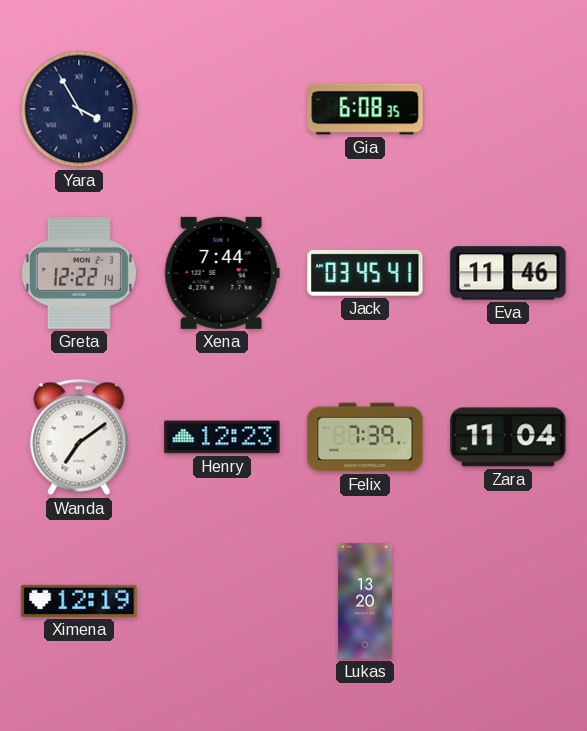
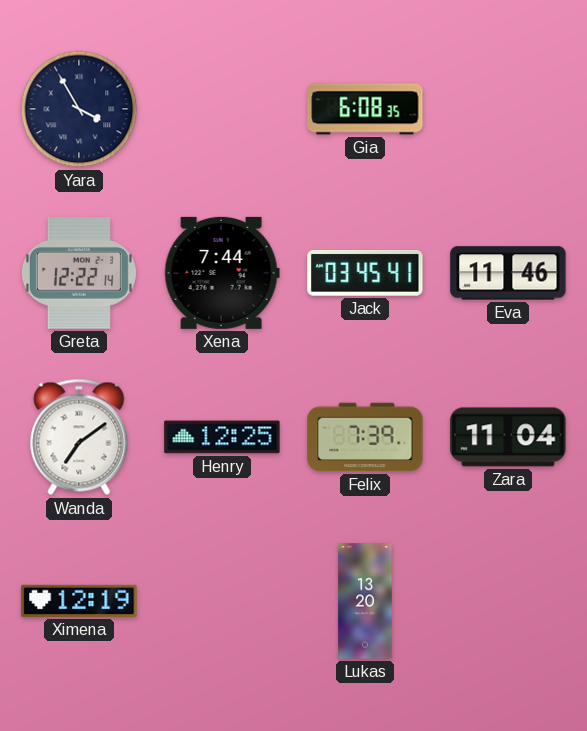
Henry: 12:23 -> 12:25 (222, 437)
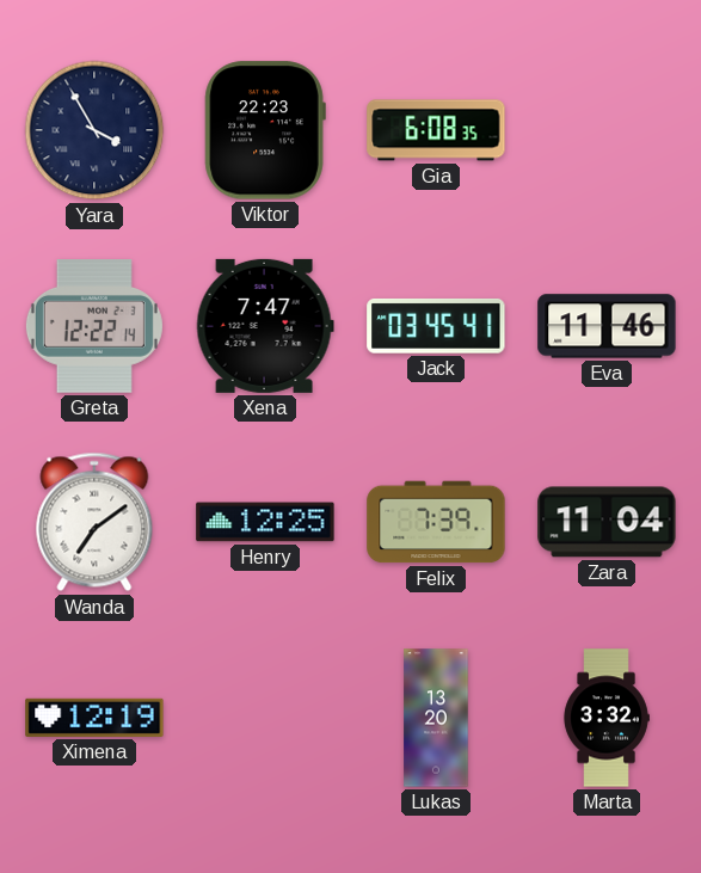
Viktor: none -> 22:23 (265, 130)
Xena: 7:44 -> 7:47 (265, 326)
Marta: none -> 3:32 (607, 718)
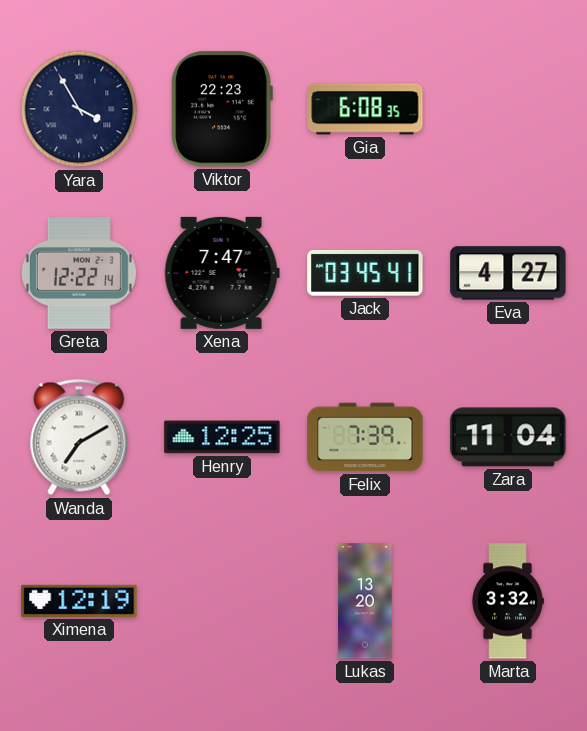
Eva: 11:46 -> 4:27 (508, 273)
Wanda: 7:09 -> 7:10 (79, 437)
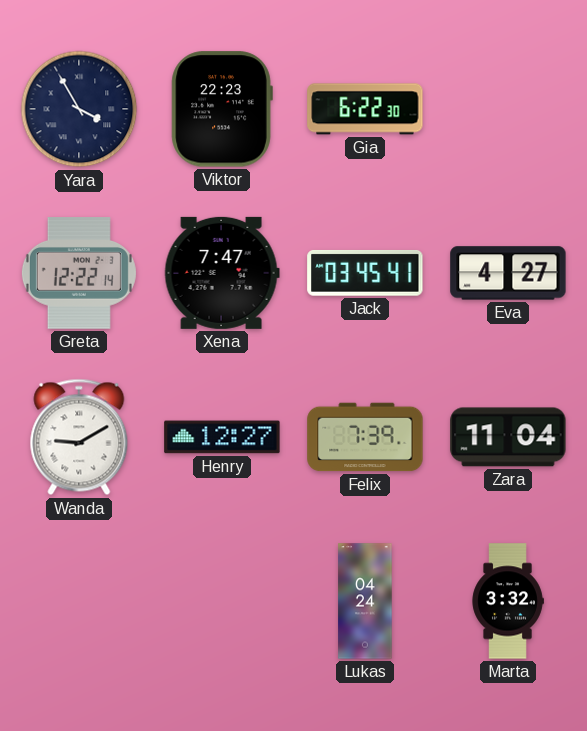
Gia: 6:08 -> 6:22 (365, 109)
Wanda: 7:10 -> 9:10 (79, 437)
Henry: 12:25 -> 12:27 (222, 437)
Ximena: 12:19 -> none (79, 601)
Lukas: 13:20 -> 04:24 (365, 601)
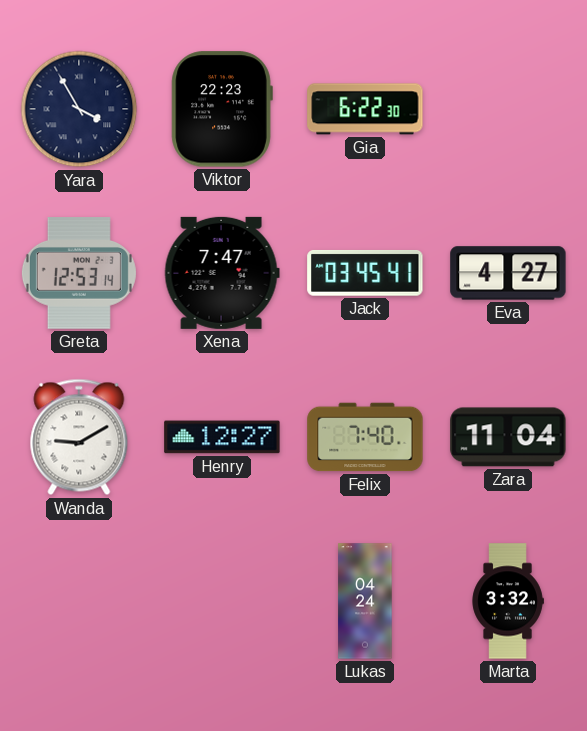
Greta: 12:22 -> 12:53 (79, 273)
Felix: 7:39 -> 7:40 (365, 437)
